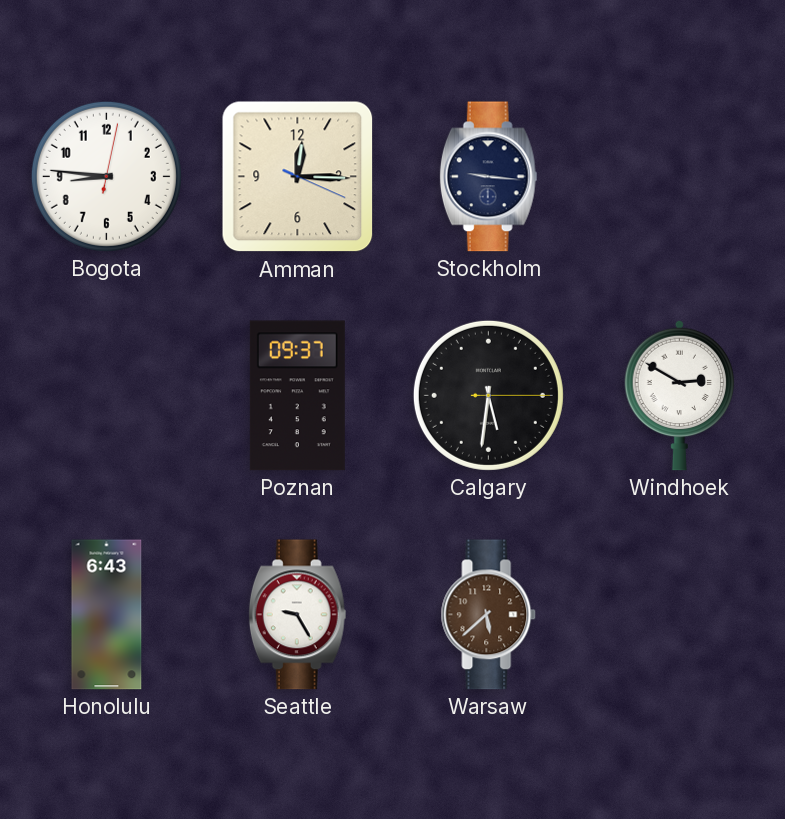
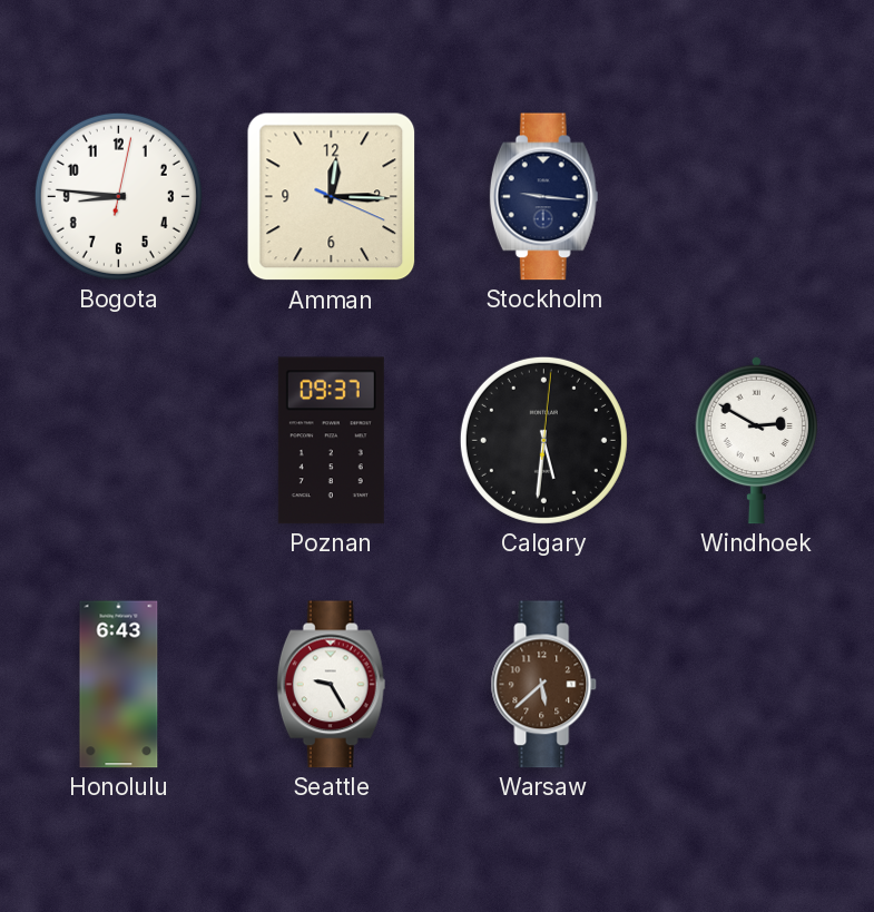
Calgary: 5:31:15 -> 5:31:01 (543, 440)
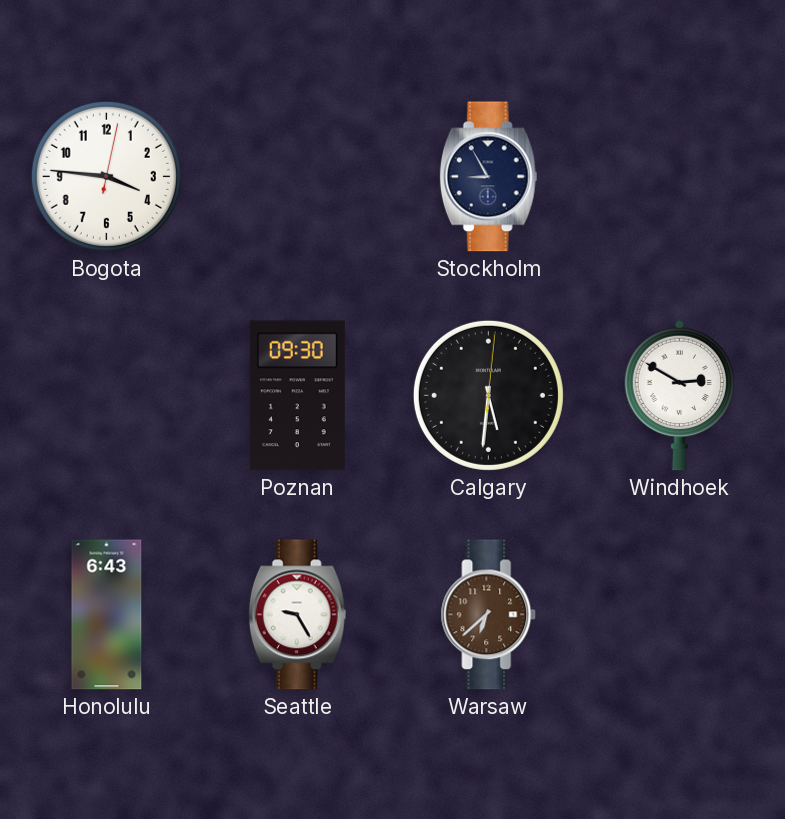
Bogota: 8:46 -> 3:46 (106, 176)
Amman: 12:15 -> none (332, 197)
Stockholm: 9:16 -> 8:55 (488, 177)
Poznan: 09:37 -> 09:30 (297, 396)
Warsaw: 5:38 -> 6:38 (489, 615)
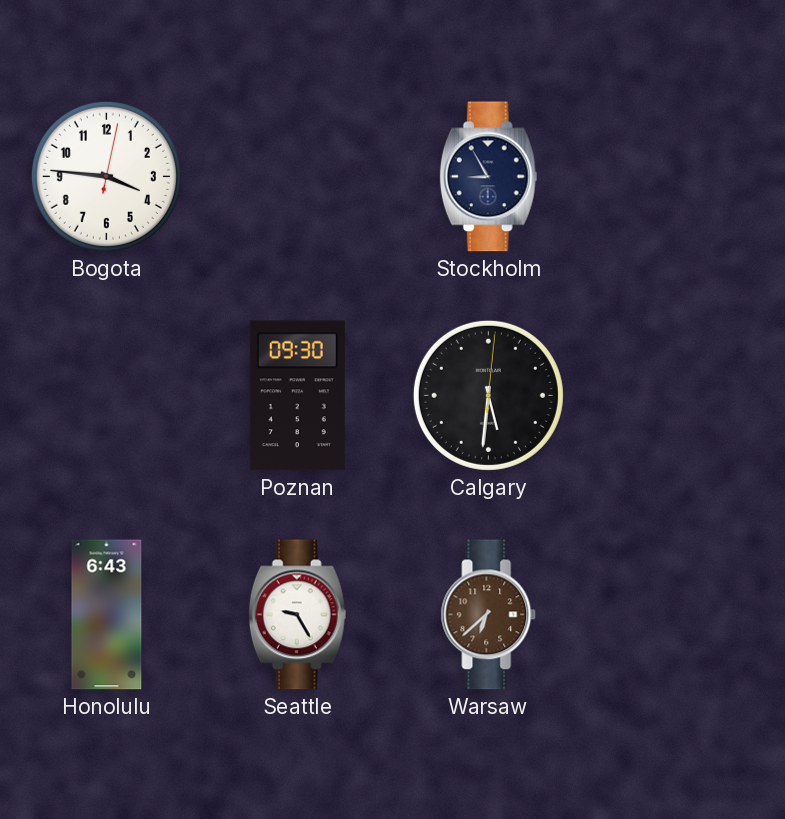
Windhoek: 2:50 -> none (680, 395)
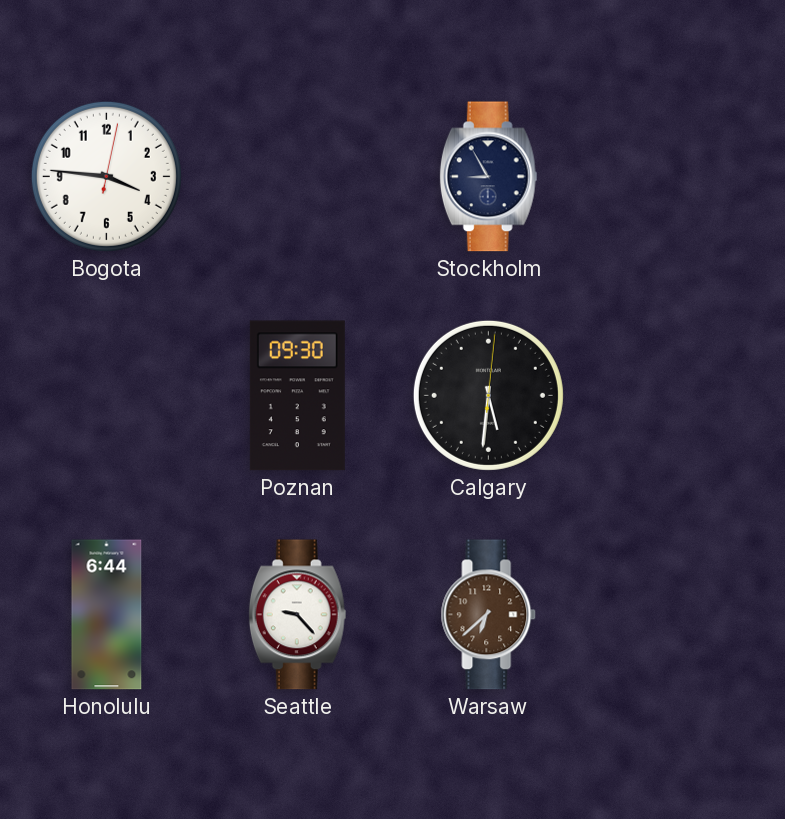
Honolulu: 6:43 -> 6:44 (107, 615)
Seattle: 9:25 -> 9:23 (297, 615)
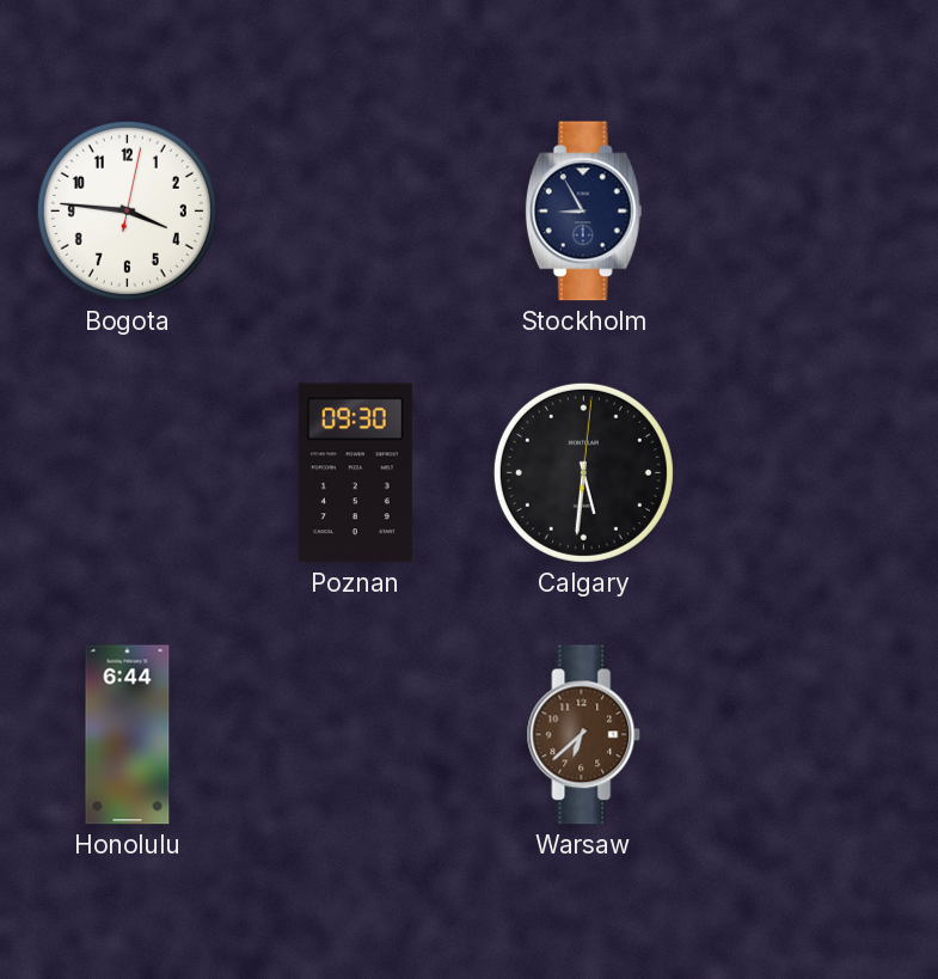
Seattle: 9:23 -> none (297, 615)
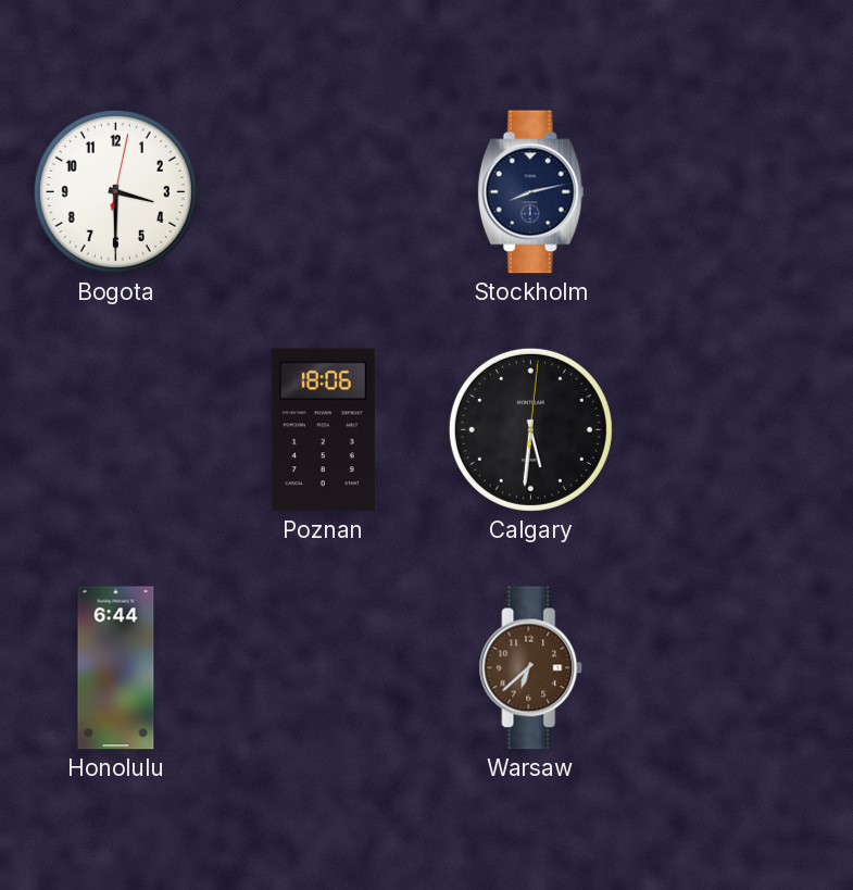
Bogota: 3:46 -> 3:30 (115, 191)
Stockholm: 8:55 -> 8:13 (530, 192)
Poznan: 09:30 -> 18:06 (323, 430)
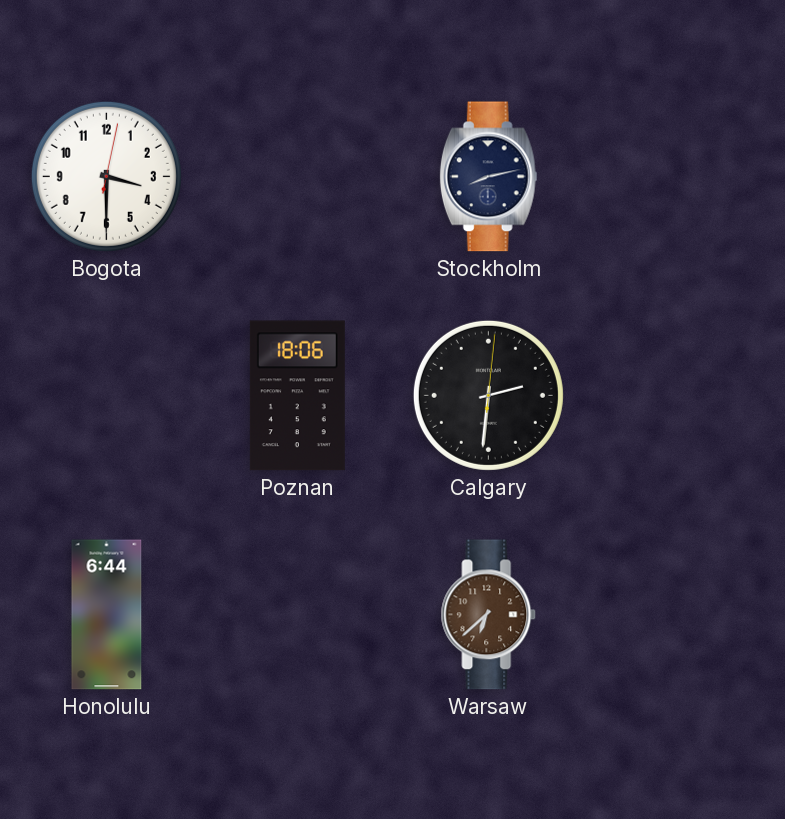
Calgary: 5:31 -> 2:31 (488, 395)
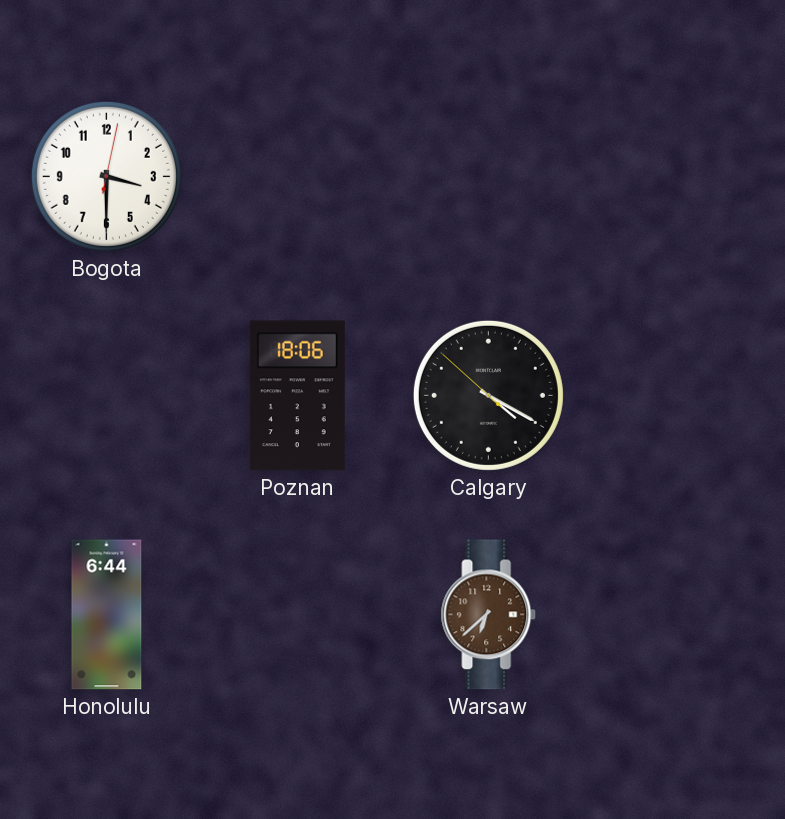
Stockholm: 8:13 -> none (488, 177)
Calgary: 2:31 -> 4:19 (488, 395)
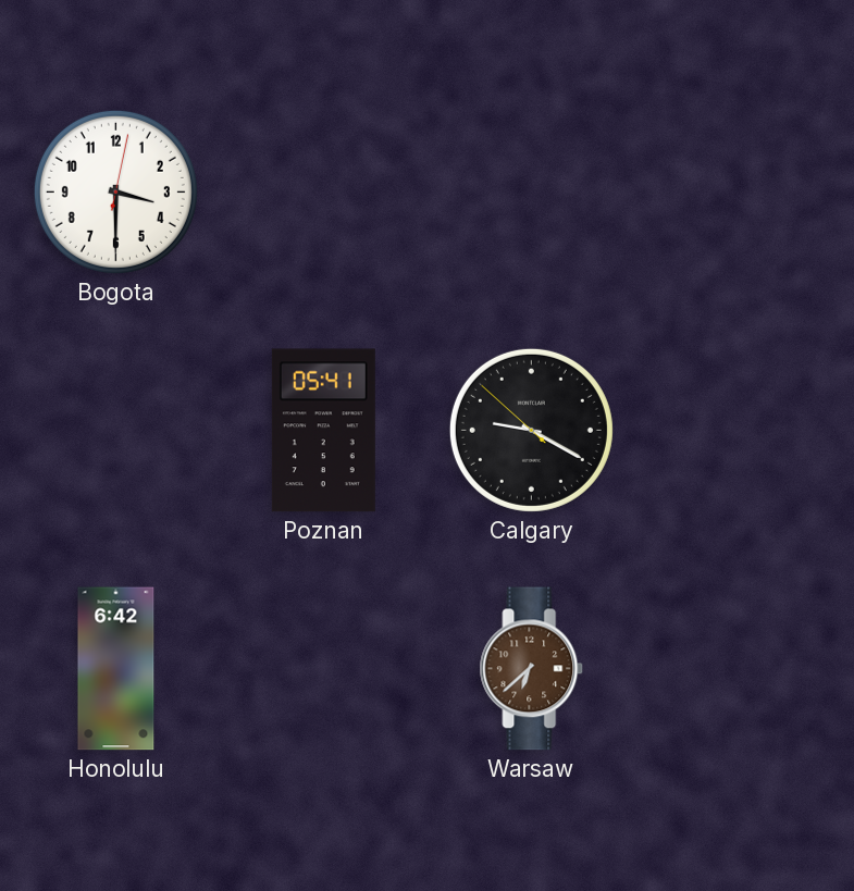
Poznan: 18:06 -> 05:41 (323, 431)
Calgary: 4:19 -> 9:19 (531, 430)
Honolulu: 6:44 -> 6:42 (116, 669)
